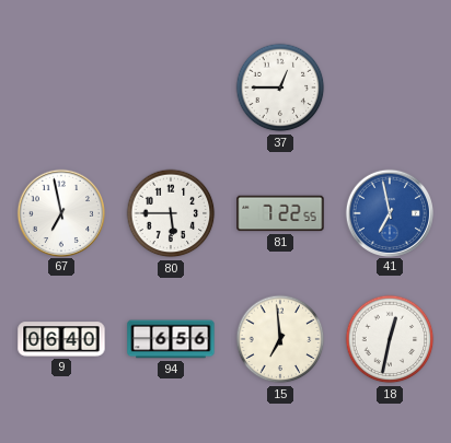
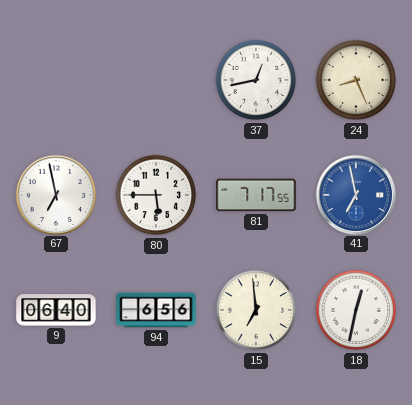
37: 12:45 -> 12:43 (256, 80)
24: none -> 8:26 (356, 80)
81: 7:22 -> 7:17 (256, 195)
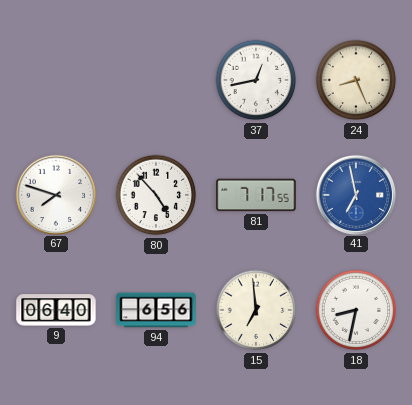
67: 6:58 -> 7:48 (55, 194)
80: 5:45 -> 4:53 (156, 195)
18: 12:32 -> 8:32 (356, 310)
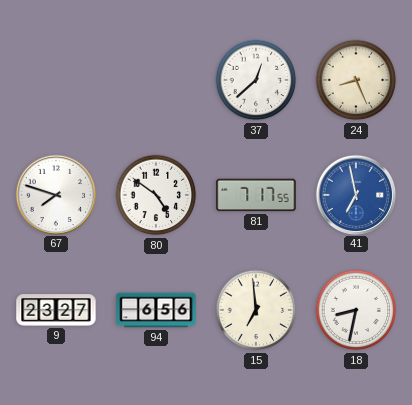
37: 12:43 -> 12:38 (256, 80)
80: 4:53 -> 4:51 (156, 195)
9: 06:40 -> 23:27 (56, 310)
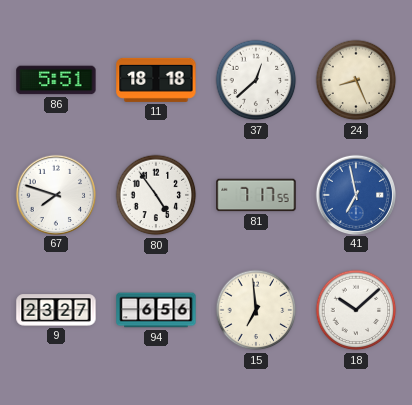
86: none -> 5:51 (56, 80)
11: none -> 18:18 (156, 80)
80: 4:51 -> 4:54 (156, 195)
18: 8:32 -> 10:08 (356, 310)
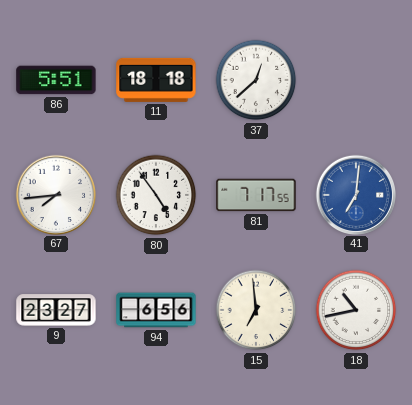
24: 8:26 -> none (356, 80)
67: 7:48 -> 7:44 (55, 194)
41: 6:58 -> 7:01 (355, 194)
18: 10:08 -> 10:43 (356, 310)
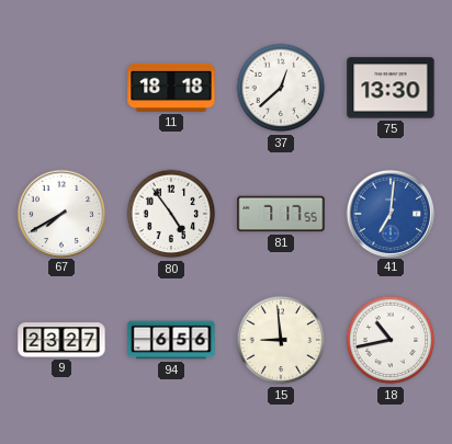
86: 5:51 -> none (56, 80)
75: none -> 13:30 (391, 88)
67: 7:44 -> 7:40 (60, 213)
15: 6:59 -> 8:59 (281, 340)
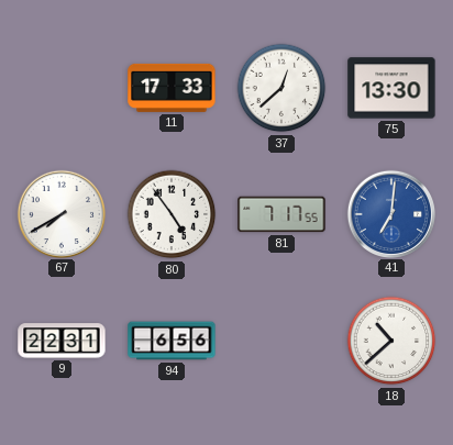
11: 18:18 -> 17:33 (172, 88)
9: 23:27 -> 22:31 (62, 341)
15: 8:59 -> none (281, 340)
18: 10:43 -> 10:38 (391, 341)
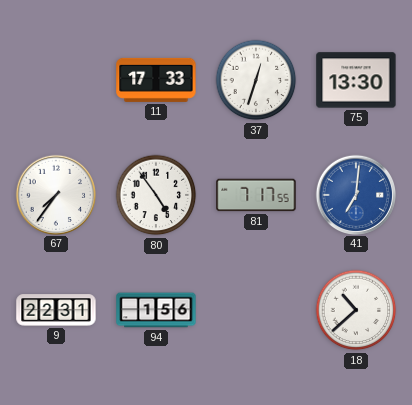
37: 12:38 -> 12:33 (256, 80)
67: 7:40 -> 7:36 (55, 194)
94: 6:56 -> 1:56 (156, 310)
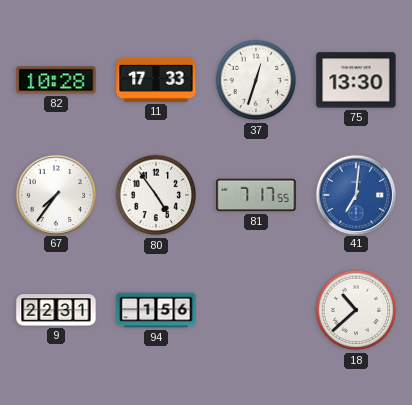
82: none -> 10:28 (56, 80)
